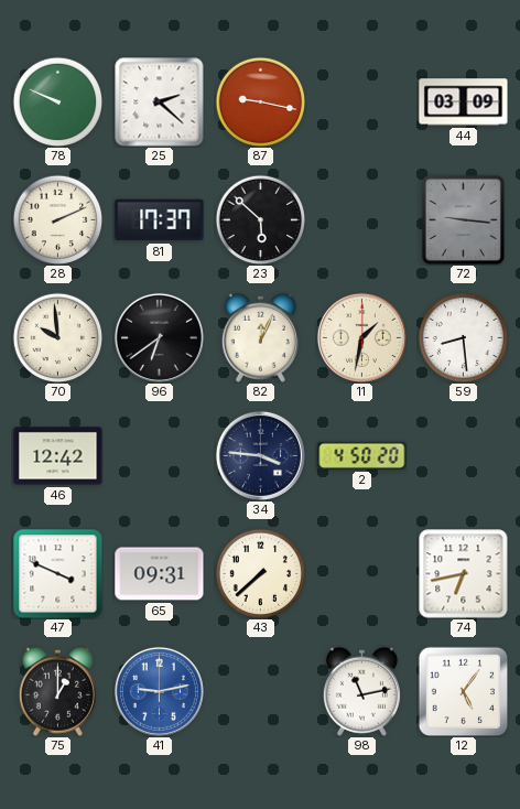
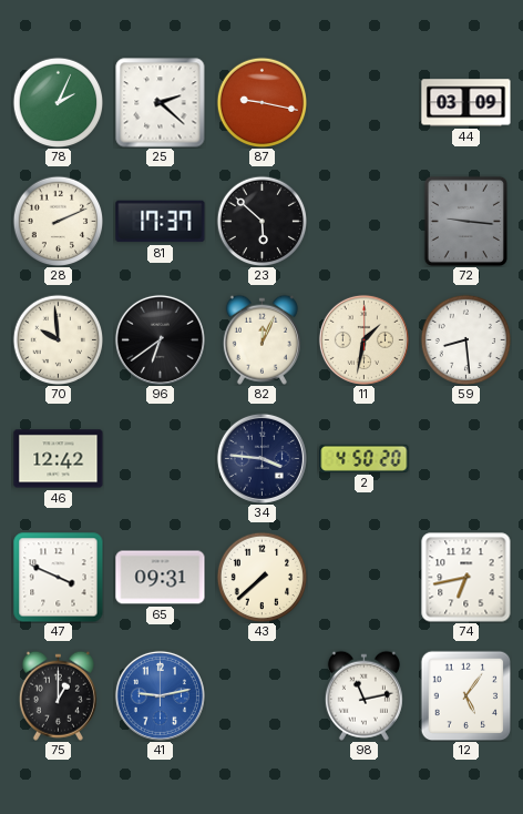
78: 9:49 -> 2:04 (58, 102)
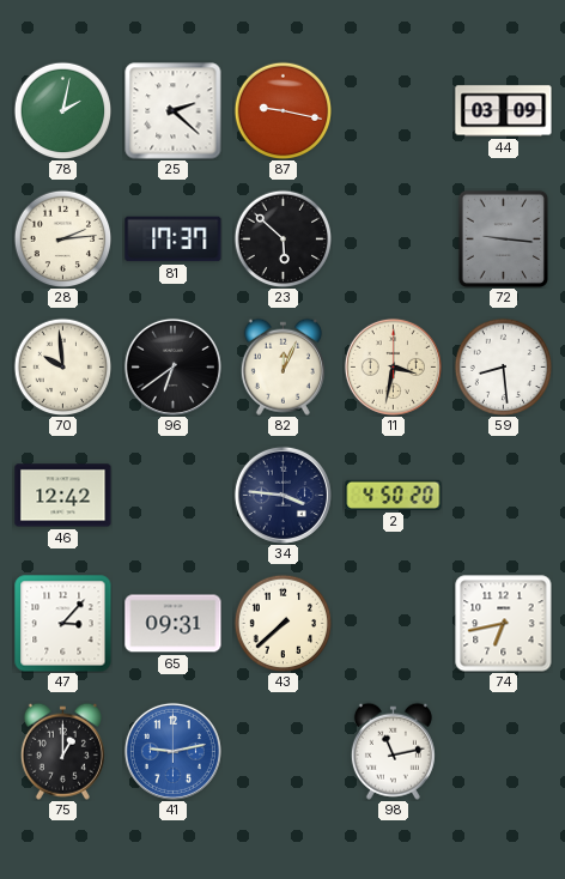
78: 2:04 -> 2:02 (62, 110)
28: 2:11 -> 2:14 (62, 238)
11: 1:32 -> 3:32 (393, 366)
47: 3:49 -> 3:07 (63, 624)
12: 5:06 -> none (465, 695)
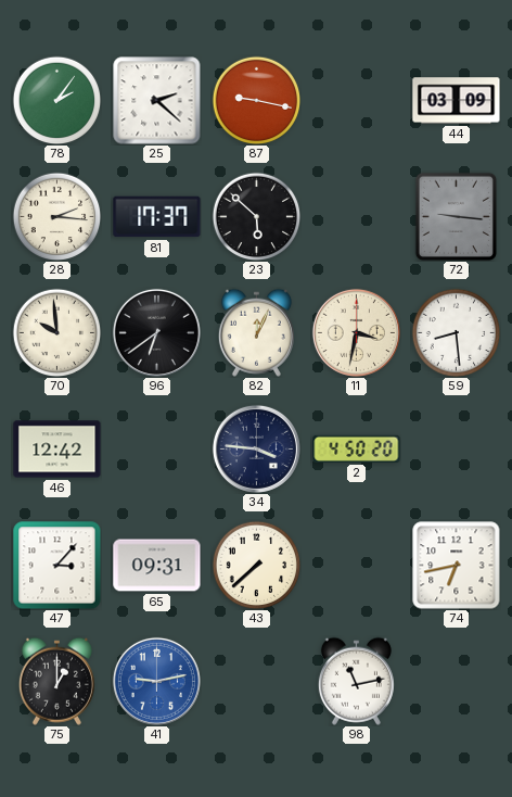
78: 2:02 -> 2:06 (56, 100)
28: 2:14 -> 2:16 (56, 216)
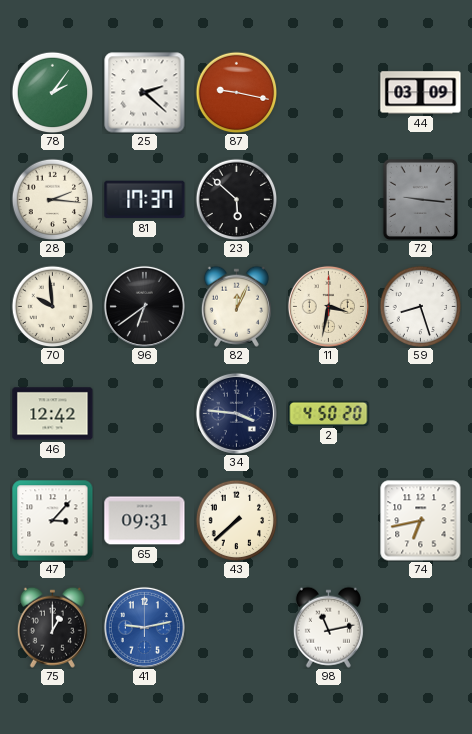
59: 8:29 -> 8:27 (420, 306)
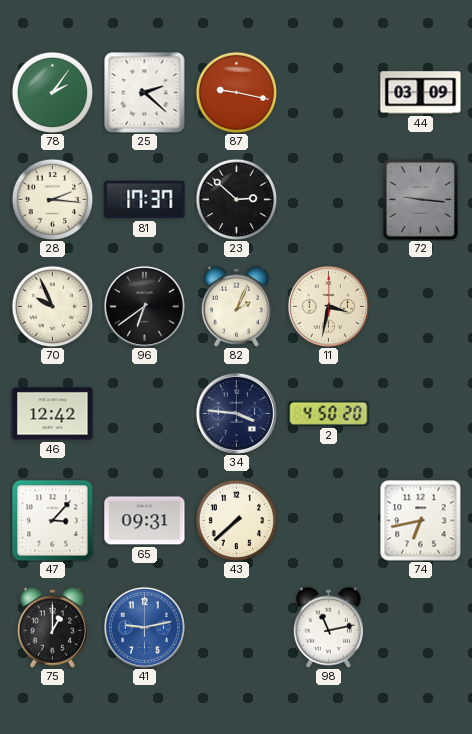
23: 5:52 -> 2:52 (236, 199)
70: 9:59 -> 9:56 (52, 306)
82: 12:04 -> 2:04 (236, 306)
59: 8:27 -> none (420, 306)
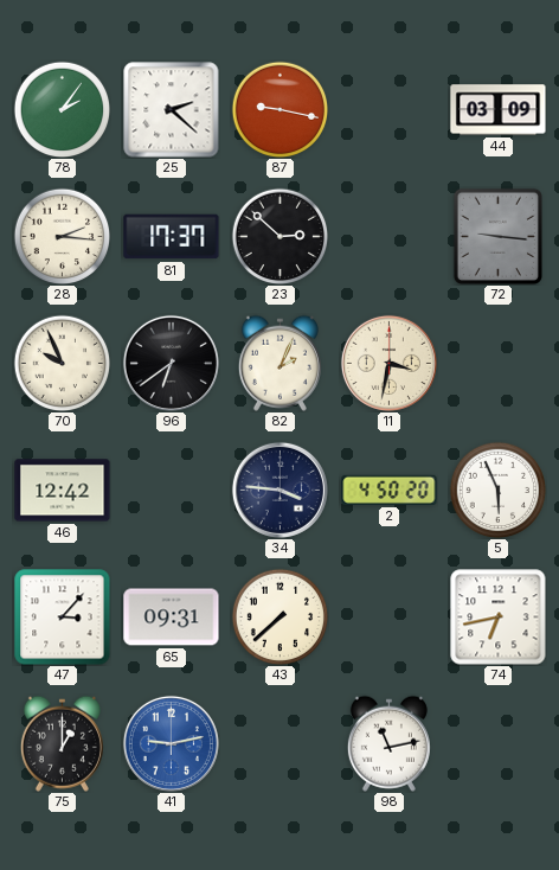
5: none -> 5:56 (497, 490)
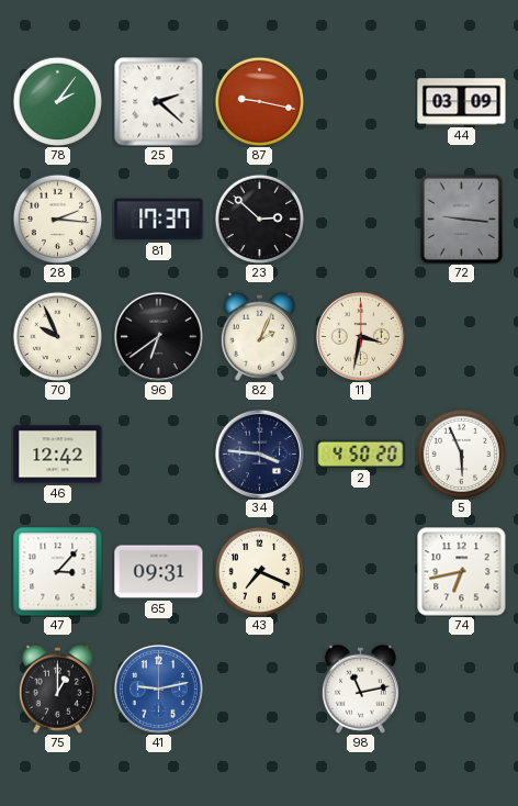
43: 7:38 -> 7:19 (259, 571)
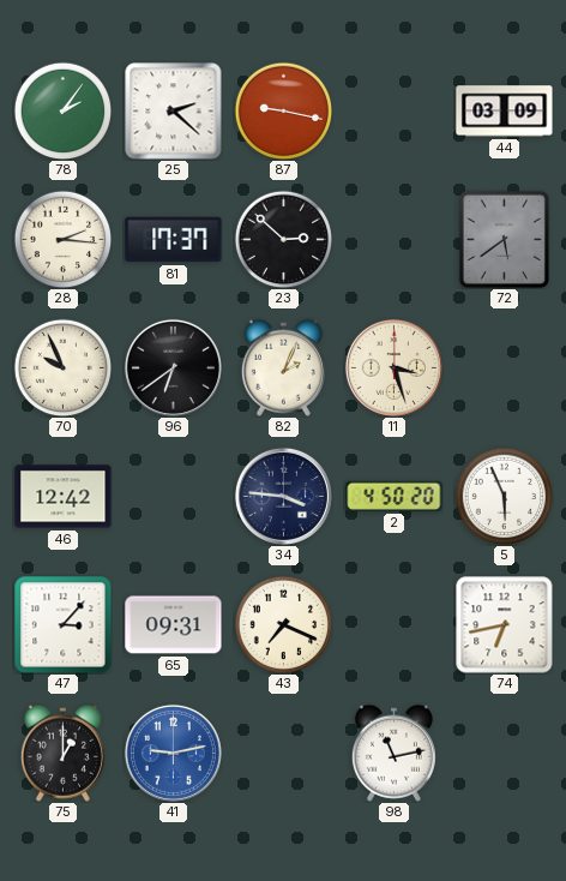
72: 9:16 -> 5:39 (504, 239)
11: 3:32 -> 3:27 (393, 367)
